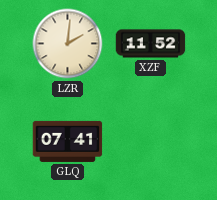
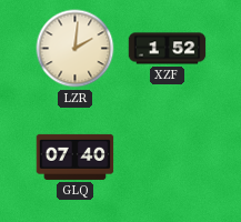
XZF: 11:52 -> 1:52 (168, 49)
GLQ: 07:41 -> 07:40 (76, 157)
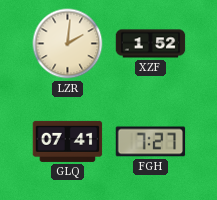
GLQ: 07:40 -> 07:41 (68, 141)
FGH: none -> 7:27 (151, 142)
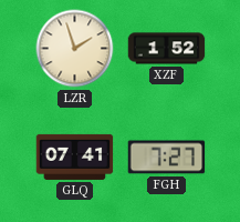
LZR: 2:01 -> 1:57 (75, 49)
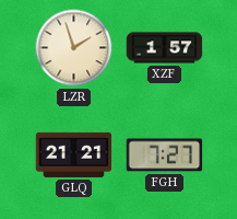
XZF: 1:52 -> 1:57 (165, 48)
GLQ: 07:41 -> 21:21 (74, 154)
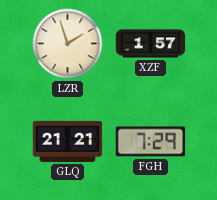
FGH: 7:27 -> 7:29 (151, 142)
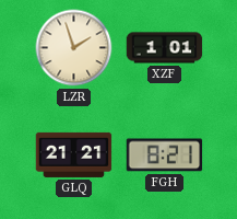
XZF: 1:57 -> 1:01 (165, 48)
FGH: 7:29 -> 8:21 (165, 155)
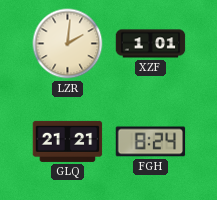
LZR: 1:57 -> 2:01 (68, 44)
FGH: 8:21 -> 8:24 (151, 142)
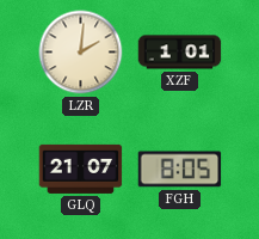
GLQ: 21:21 -> 21:07 (81, 168)
FGH: 8:24 -> 8:05 (180, 170)
